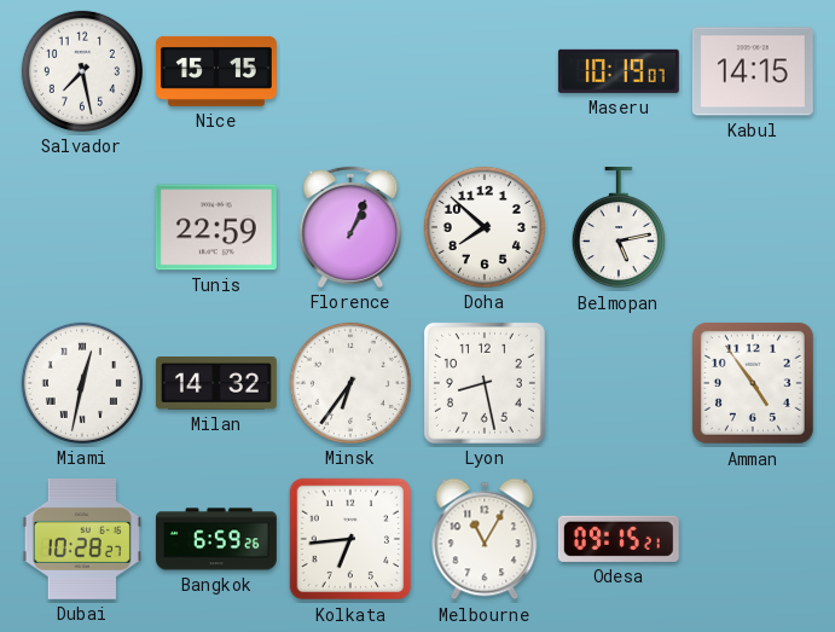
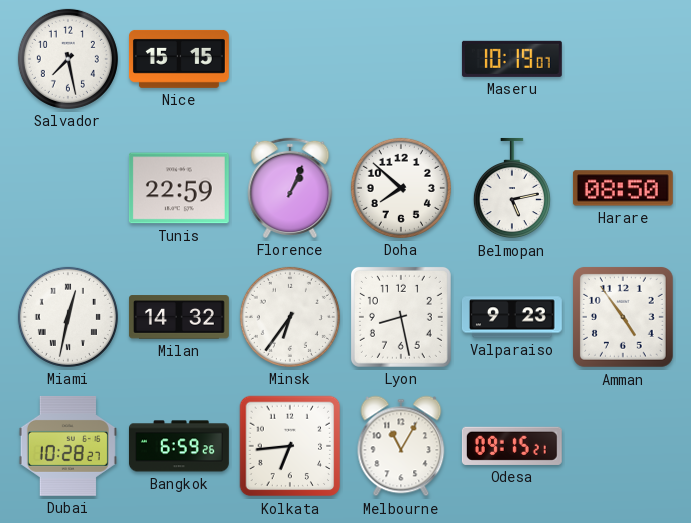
Kabul: 14:15 -> none (753, 71)
Harare: none -> 08:50 (623, 188)
Valparaiso: none -> 9:23 (512, 317)
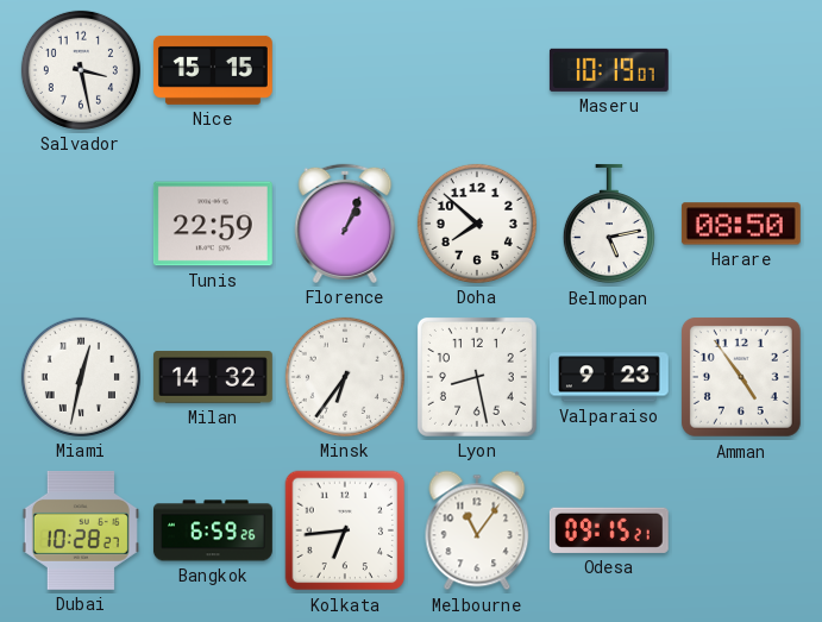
Salvador: 7:28 -> 3:28 (81, 70)
Melbourne: 11:05 -> 11:06 (477, 530)
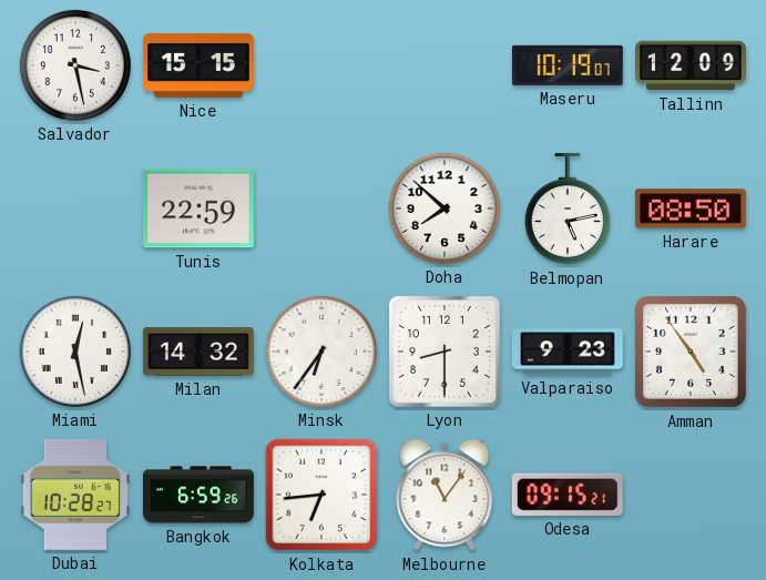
Tallinn: none -> 12:09 (692, 65)
Florence: 1:04 -> none (345, 224)
Miami: 12:32 -> 12:28 (75, 352)
Lyon: 8:28 -> 8:30 (445, 352)
